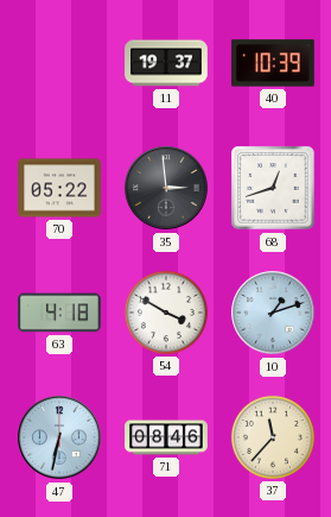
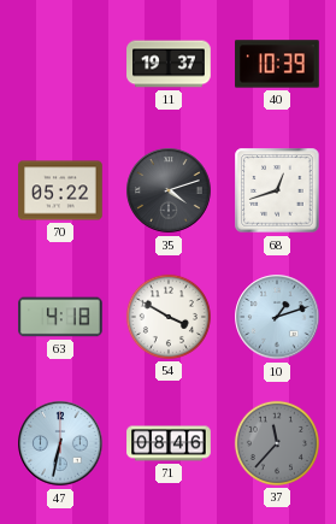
35: 2:59 -> 4:12 (169, 190)
37 dial: cream -> grey (277, 443)
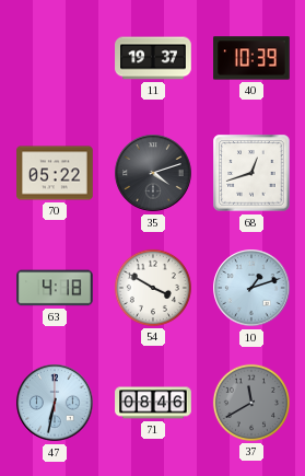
37: 11:37 -> 11:40 (251, 403)
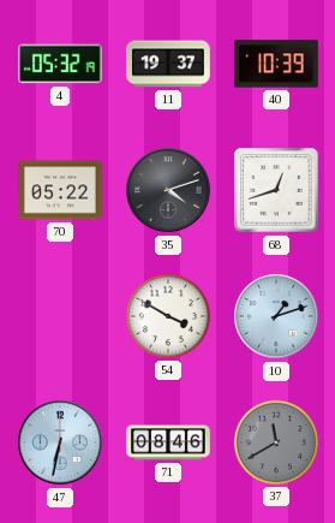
4: none -> 05:32 (61, 64)
63: 4:18 -> none (55, 288)
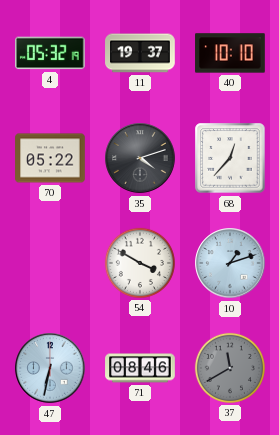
40: 10:39 -> 10:10 (230, 53)
68: 12:42 -> 12:37 (230, 158)
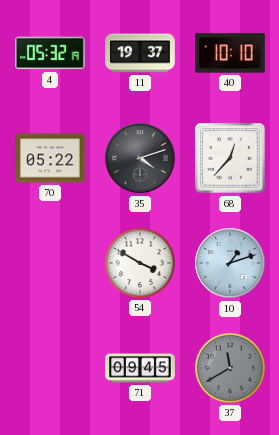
47: 6:32 -> none (50, 368)
71: 08:46 -> 09:45 (140, 368)
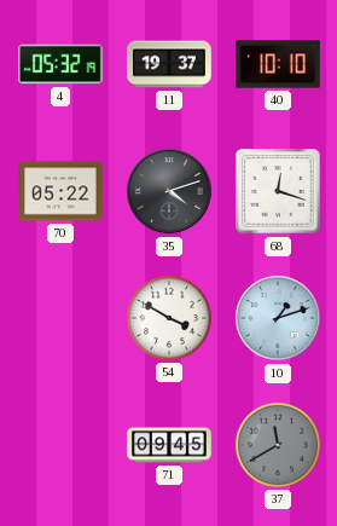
68: 12:37 -> 12:18 (278, 191)
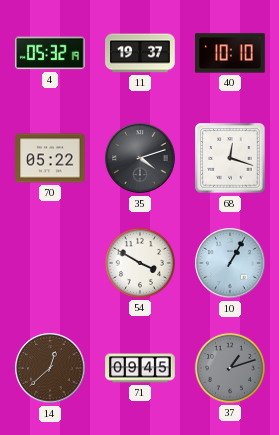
10: 1:12 -> 1:05 (230, 263)
14: none -> 12:38 (50, 368)
37: 11:40 -> 1:12 (230, 368)
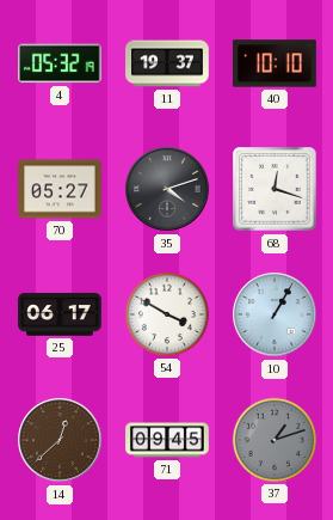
70: 05:22 -> 05:27 (60, 189)
25: none -> 06:17 (60, 314)
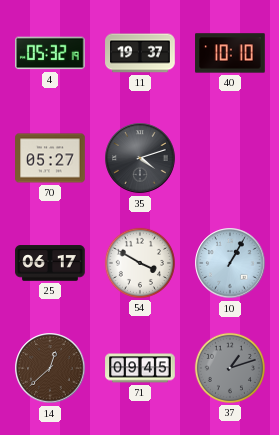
68: 12:18 -> none (275, 189)
